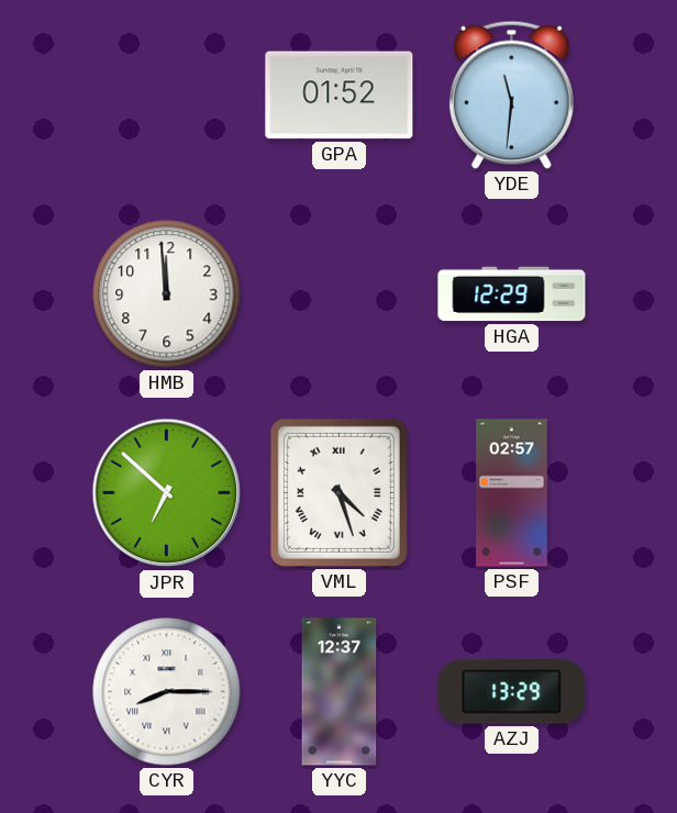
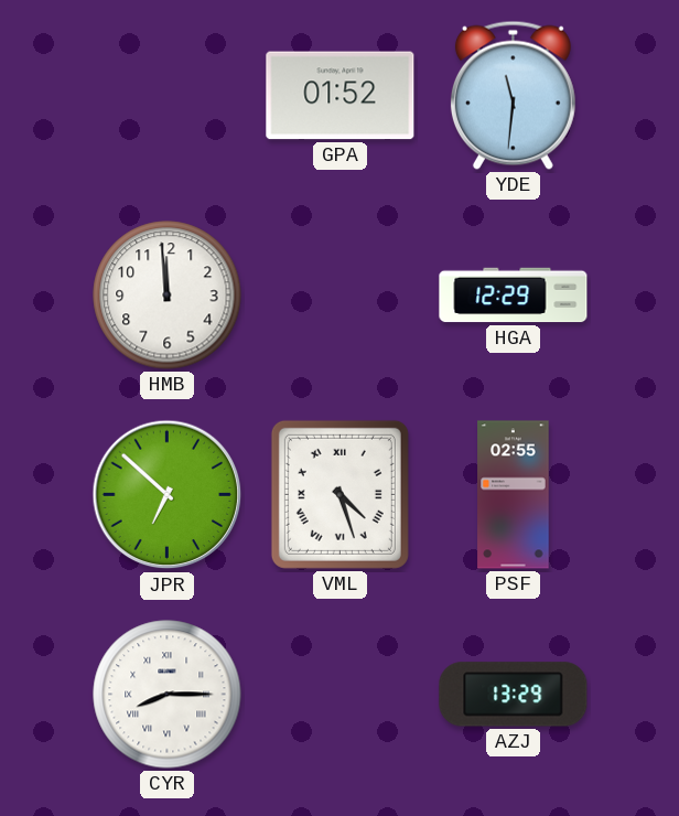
PSF: 02:57 -> 02:55 (514, 495)
YYC: 12:37 -> none (340, 692)
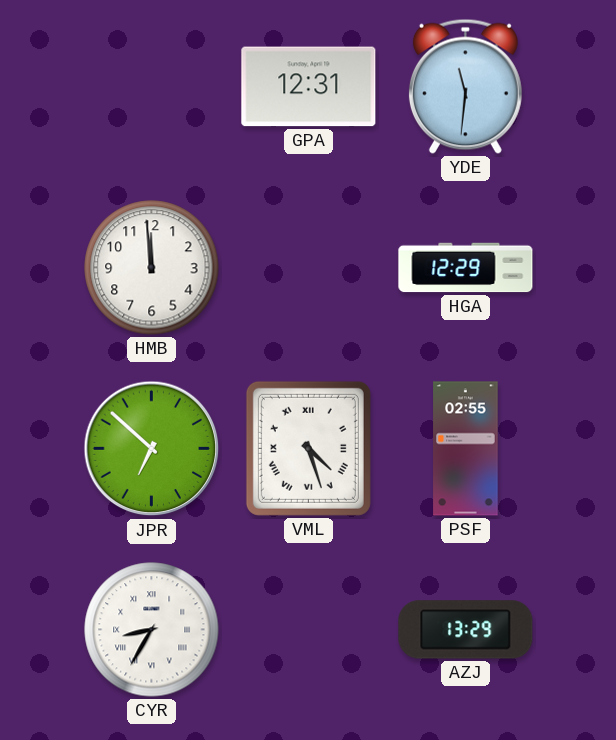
GPA: 01:52 -> 12:31 (309, 87)
CYR: 8:15 -> 8:35 (152, 630)
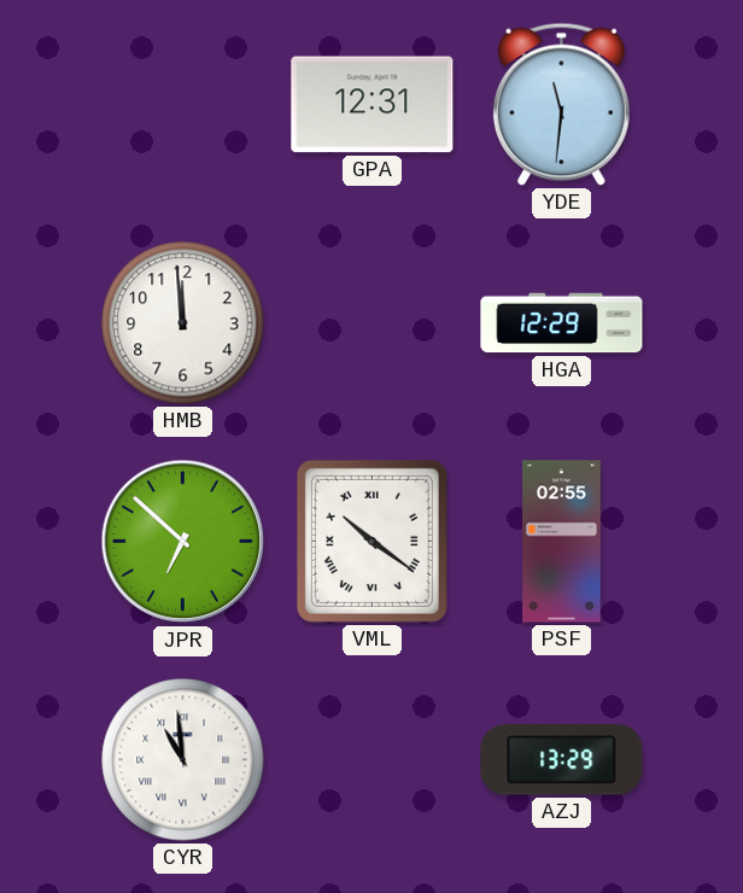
VML: 4:27 -> 10:21 (371, 541)
CYR: 8:35 -> 10:59 (183, 760)
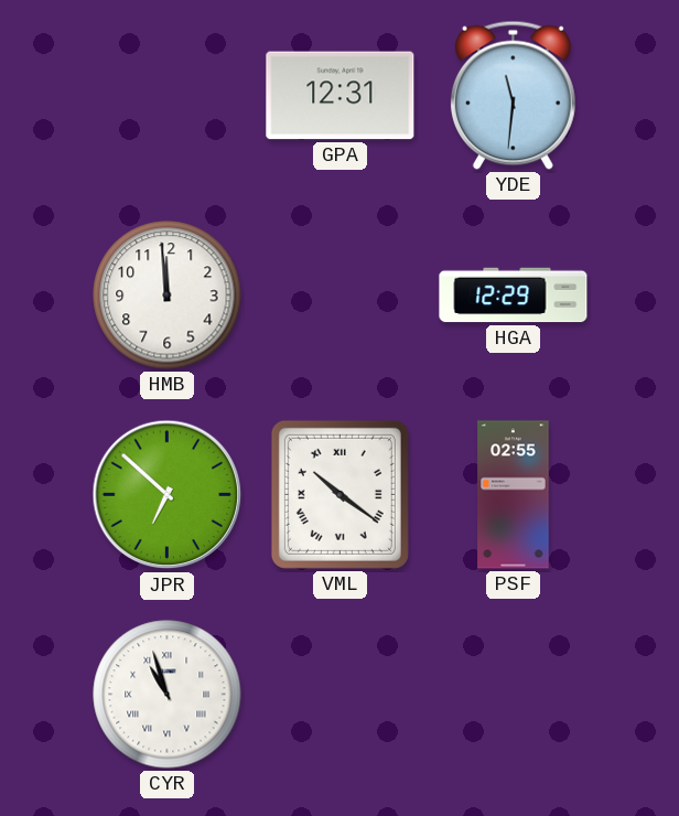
CYR: 10:59 -> 10:57 (168, 695)
AZJ: 13:29 -> none (562, 760)
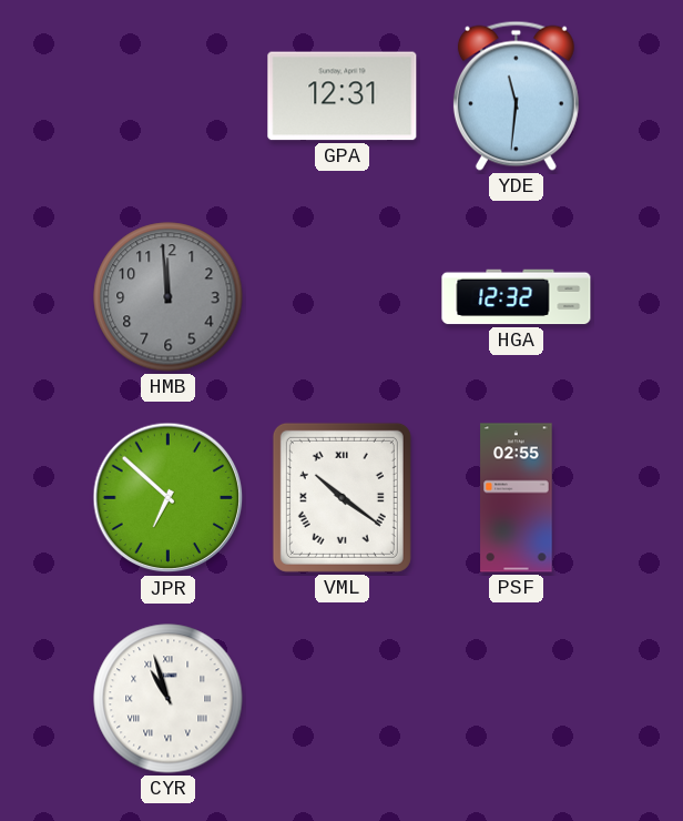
HMB dial: white -> grey (169, 297)
HGA: 12:29 -> 12:32 (517, 297)
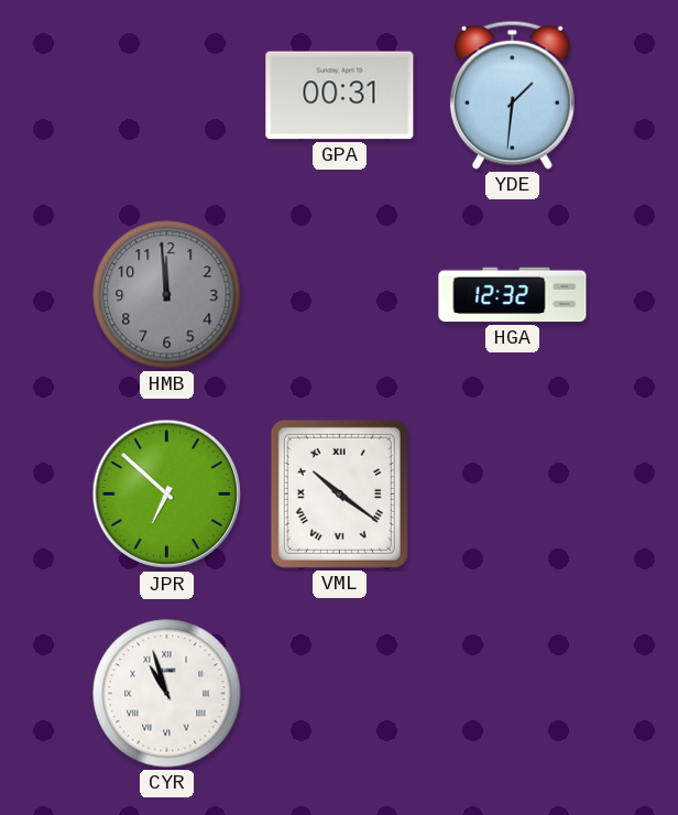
GPA: 12:31 -> 00:31 (340, 96)
YDE: 11:31 -> 1:31 (512, 95)
PSF: 02:55 -> none (517, 498)
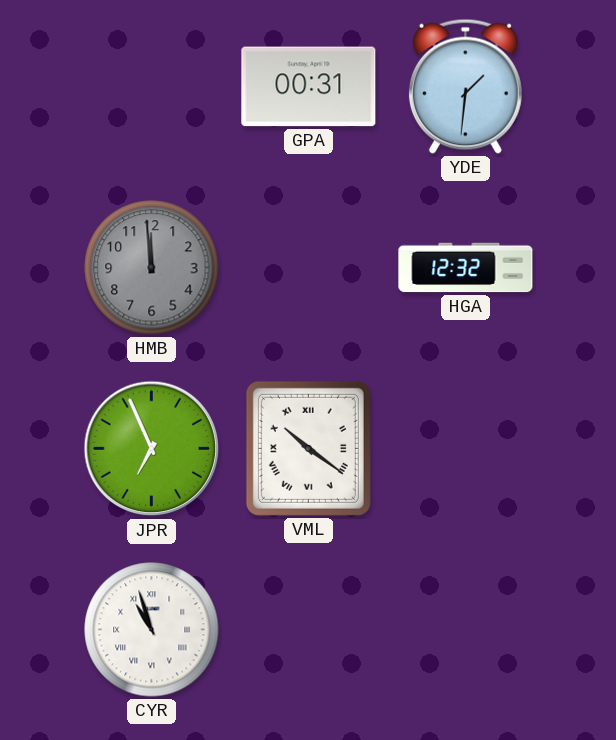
JPR: 6:52 -> 6:56 (152, 449)
